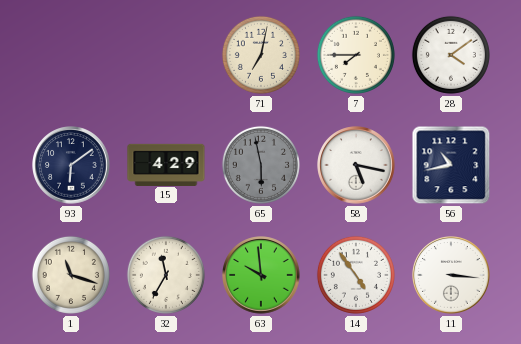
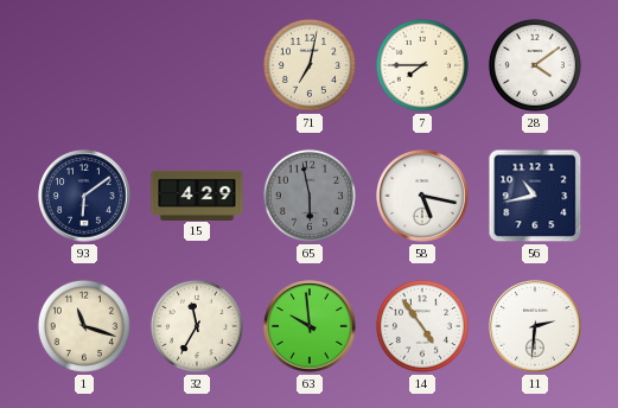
11: 3:16 -> 2:31 (535, 326)
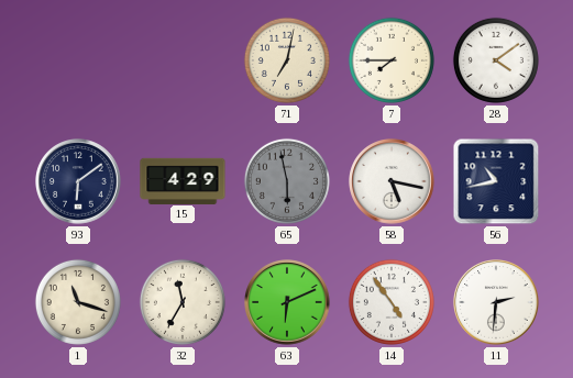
63: 9:59 -> 6:11 (287, 302)
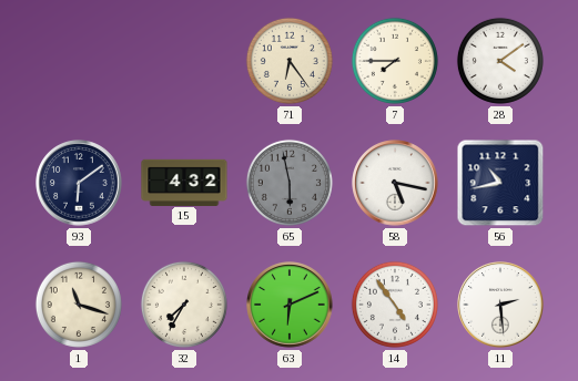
71: 7:02 -> 6:24 (290, 61)
15: 4:29 -> 4:32 (184, 182)
32: 11:35 -> 7:35 (184, 305)
11: 2:31 -> 2:29 (500, 305)
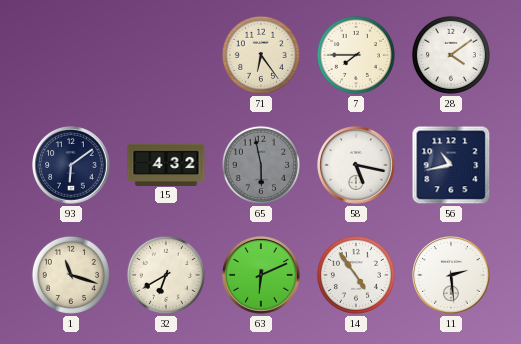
32: 7:35 -> 6:40 (166, 275)
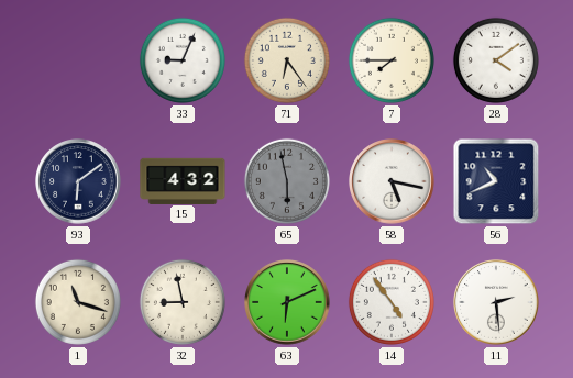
33: none -> 9:04 (183, 60)
56: 10:43 -> 10:41 (496, 181)
32: 6:40 -> 8:58 (183, 302)
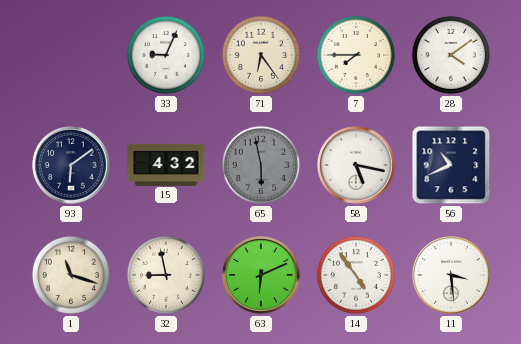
11: 2:29 -> 3:29 (451, 275)
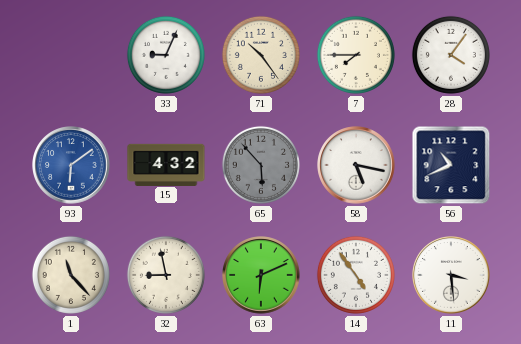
71: 6:24 -> 10:24 (261, 55)
28: 4:09 -> 4:06 (451, 55)
93 dial: navy -> blue (71, 165)
65: 5:58 -> 5:53 (261, 165)
1: 11:18 -> 11:23 (71, 275)
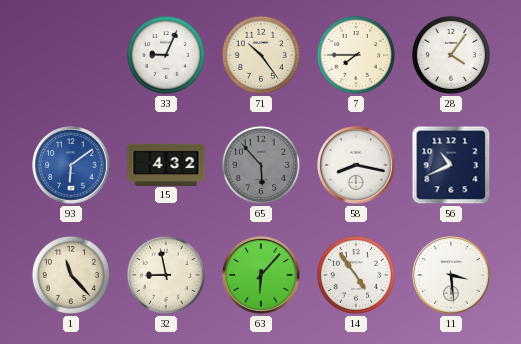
58: 5:17 -> 8:17 (356, 165)
63: 6:11 -> 6:07 (261, 275)
